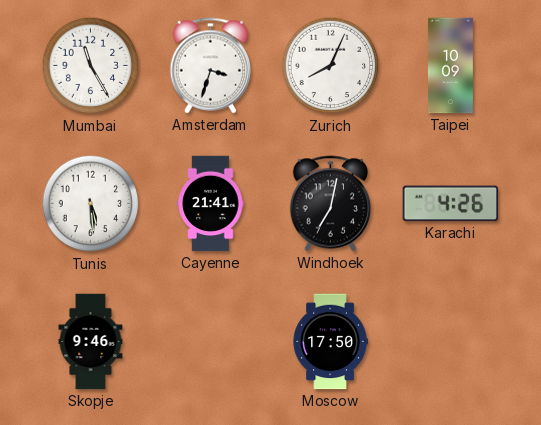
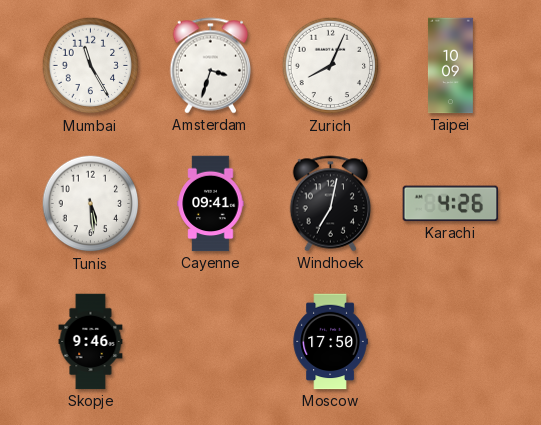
Cayenne: 21:41 -> 09:41 (211, 204)
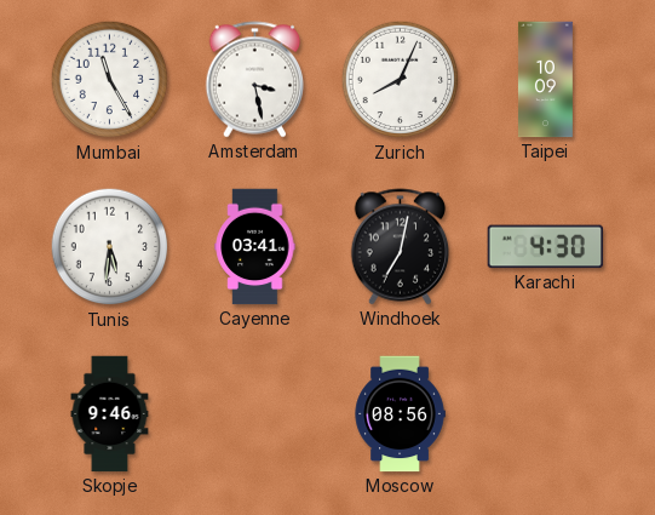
Amsterdam: 3:33 -> 3:28 (255, 80)
Tunis: 5:29 -> 5:31 (110, 247)
Cayenne: 09:41 -> 03:41 (255, 247)
Karachi: 4:26 -> 4:30 (546, 247)
Moscow: 17:50 -> 08:56 (400, 414)
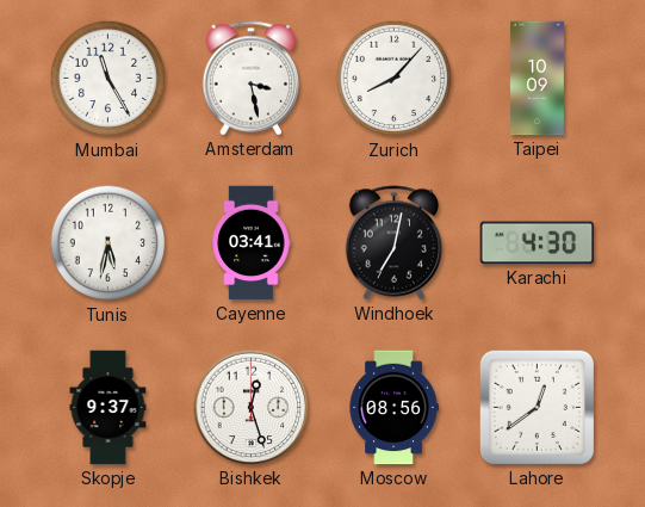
Zurich: 8:04 -> 8:07 (395, 79)
Tunis: 5:31 -> 5:32 (108, 243)
Skopje: 9:46 -> 9:37 (108, 408)
Bishkek: none -> 12:27 (252, 408)
Lahore: none -> 12:39 (537, 407)
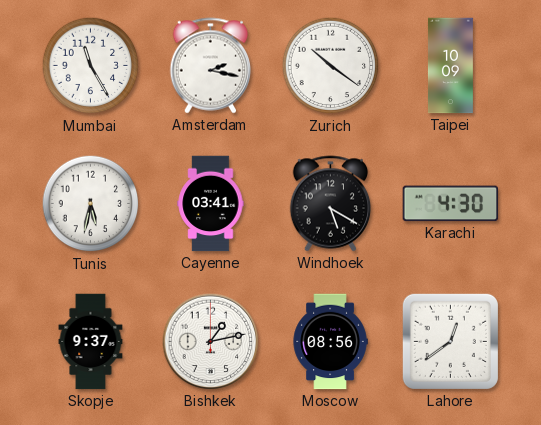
Amsterdam: 3:28 -> 2:17 (211, 66)
Zurich: 8:07 -> 10:21 (331, 66)
Windhoek: 7:02 -> 5:20 (331, 204)
Bishkek: 12:27 -> 1:13 (211, 342)
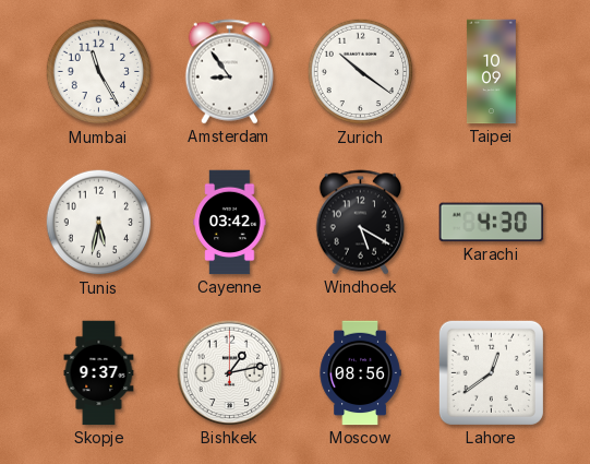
Amsterdam: 2:17 -> 8:54 (230, 72)
Cayenne: 03:41 -> 03:42 (230, 223)
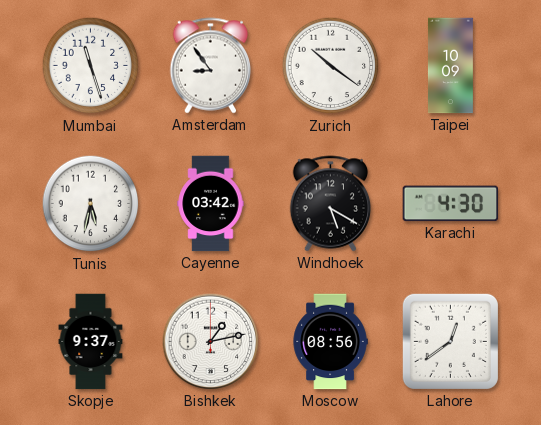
Mumbai: 11:25 -> 11:27 (91, 66)
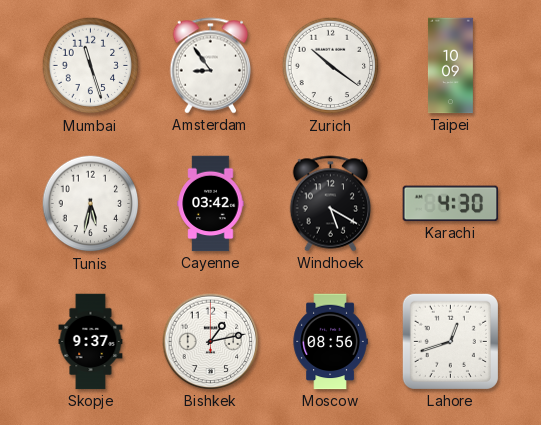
Lahore: 12:39 -> 12:42 (450, 341)
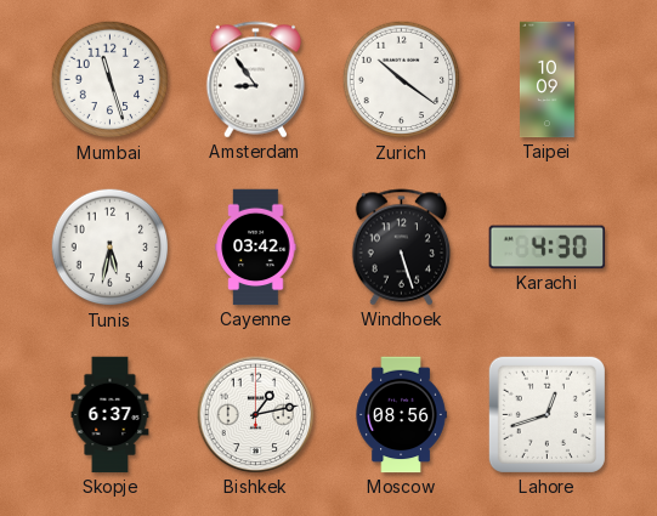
Windhoek: 5:20 -> 5:27 (402, 248)
Skopje: 9:37 -> 6:37 (111, 415)
